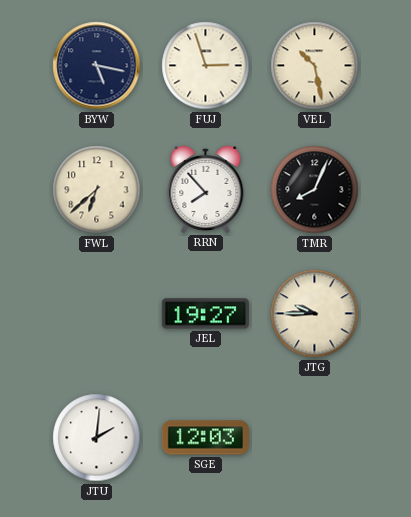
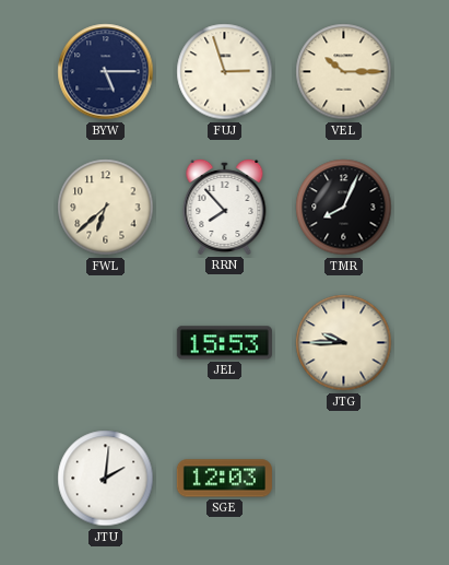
BYW: 5:17 -> 5:15 (106, 72)
VEL: 10:28 -> 10:15 (344, 72)
JEL: 19:27 -> 15:53 (224, 343)
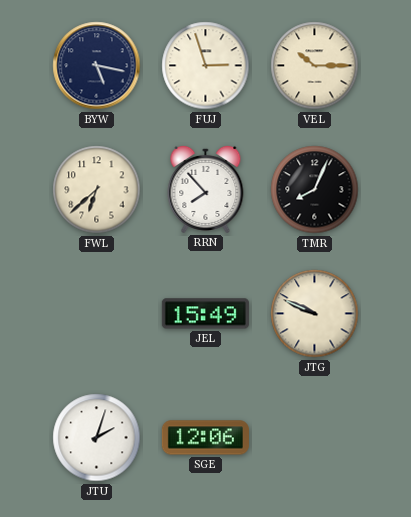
BYW: 5:15 -> 5:17 (97, 66)
JEL: 15:53 -> 15:49 (205, 314)
JTG: 9:45 -> 9:49 (315, 314)
JTU: 2:01 -> 2:03 (97, 438)
SGE: 12:03 -> 12:06 (205, 438)
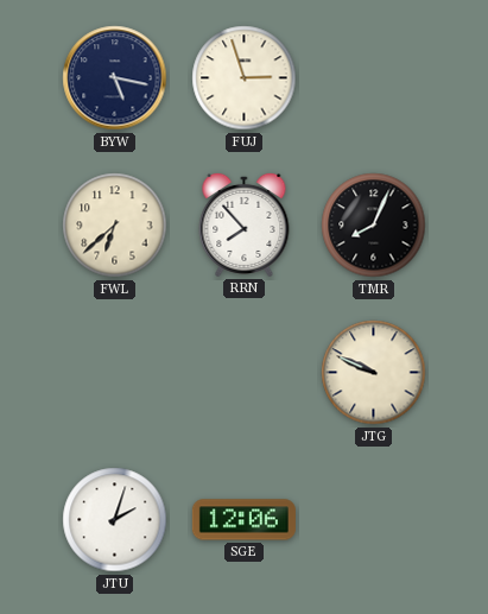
VEL: 10:15 -> none (315, 66)
JEL: 15:49 -> none (205, 314)
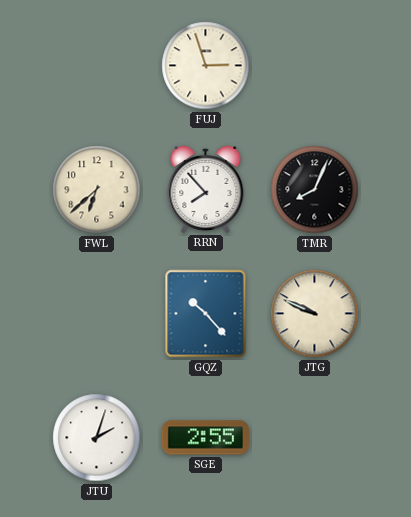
BYW: 5:17 -> none (115, 78)
GQZ: none -> 10:23 (206, 314)
SGE: 12:06 -> 2:55 (205, 438)
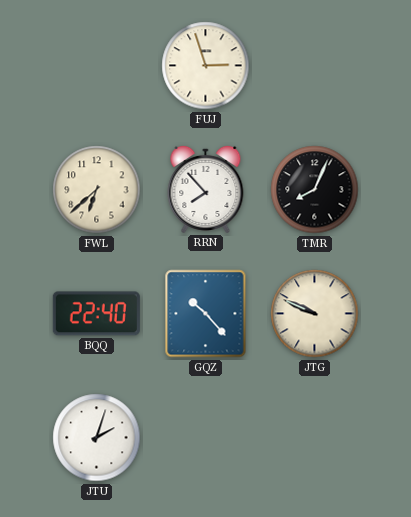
BQQ: none -> 22:40 (96, 314)
SGE: 2:55 -> none (205, 438)
